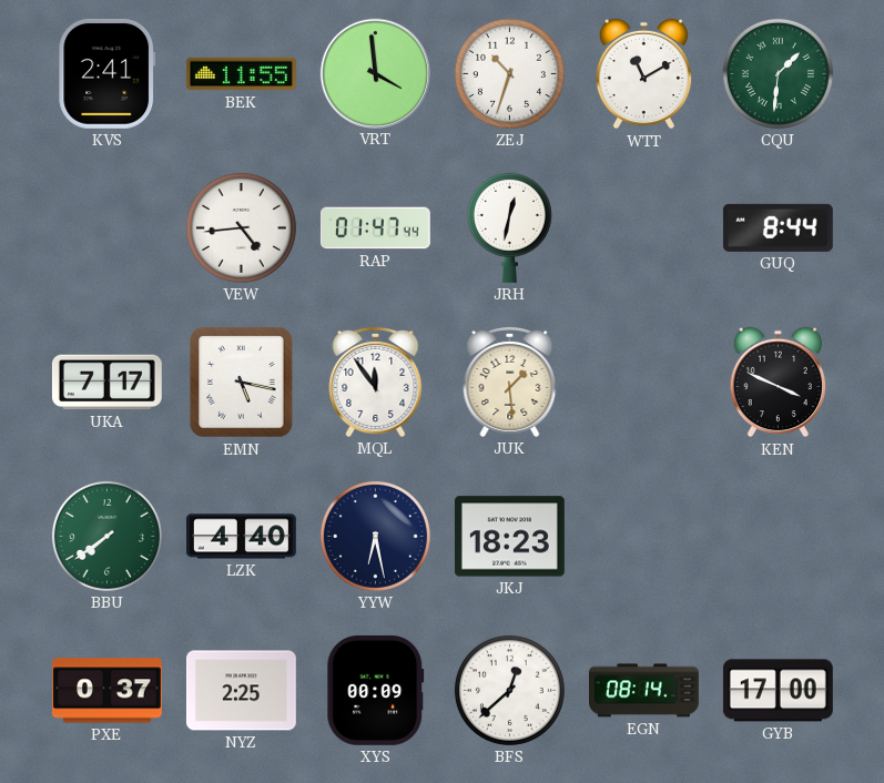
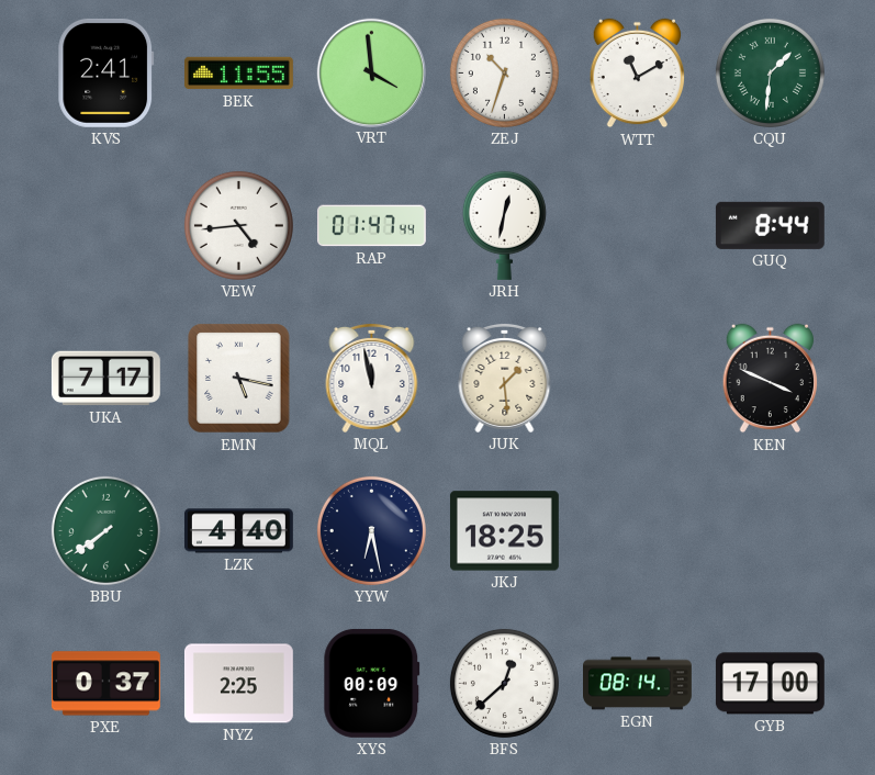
MQL: 11:54 -> 11:58 (372, 378)
JKJ: 18:23 -> 18:25 (504, 531)
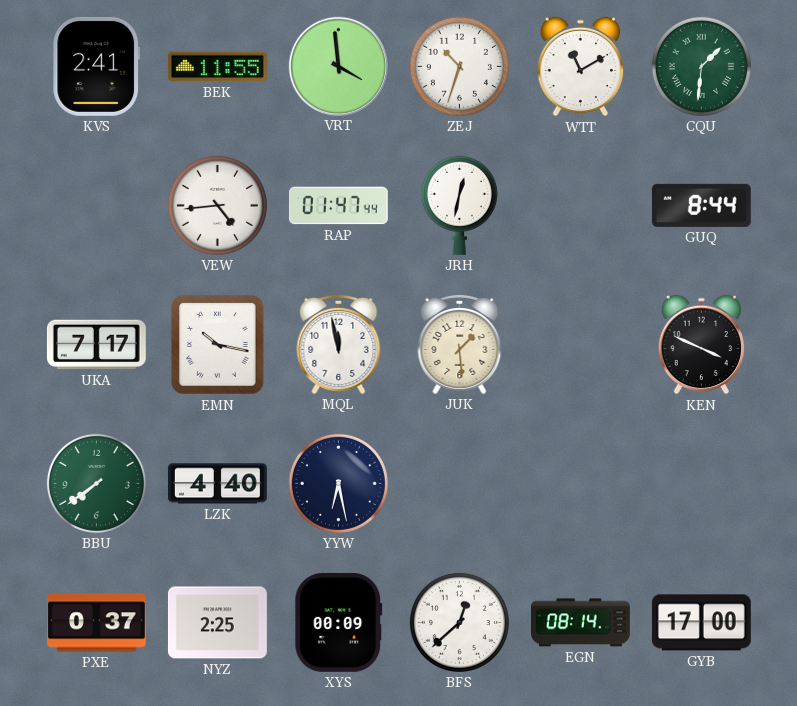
EMN: 5:17 -> 10:17 (218, 345)
JKJ: 18:25 -> none (504, 531)
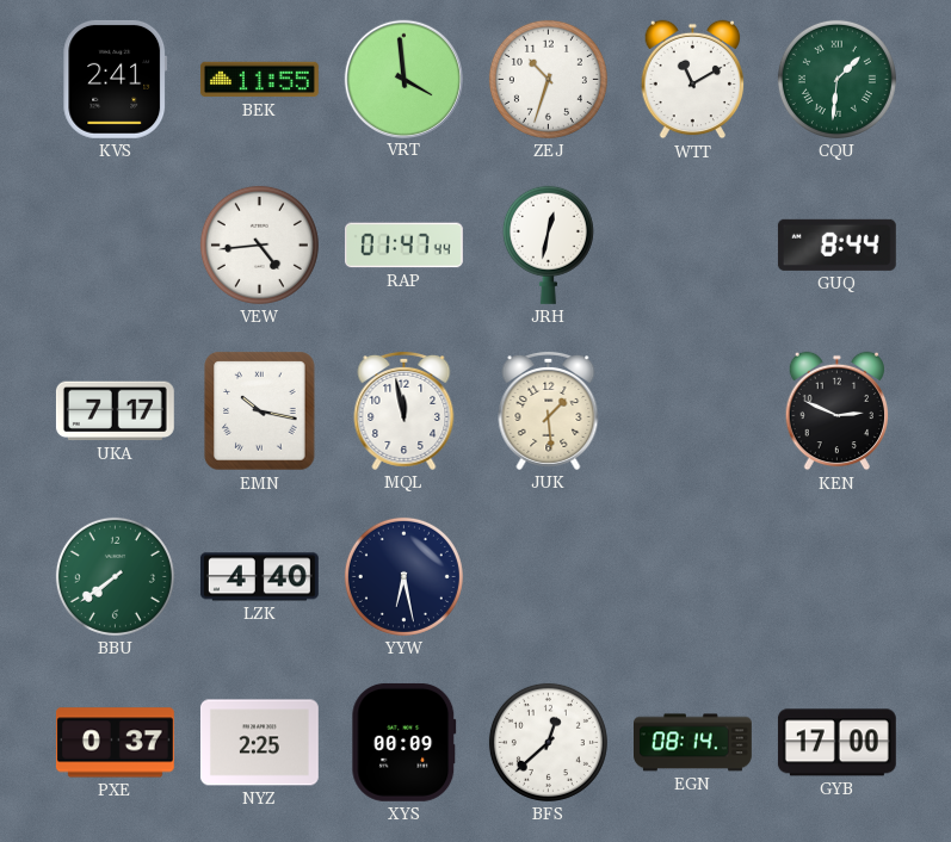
KEN: 3:49 -> 2:49 (838, 411)
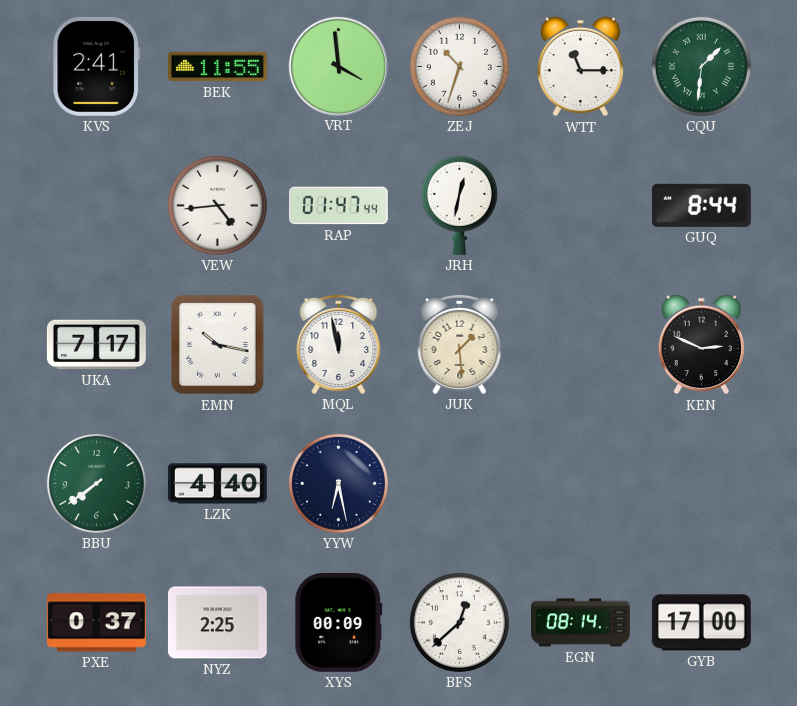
WTT: 11:10 -> 11:15 (581, 67)
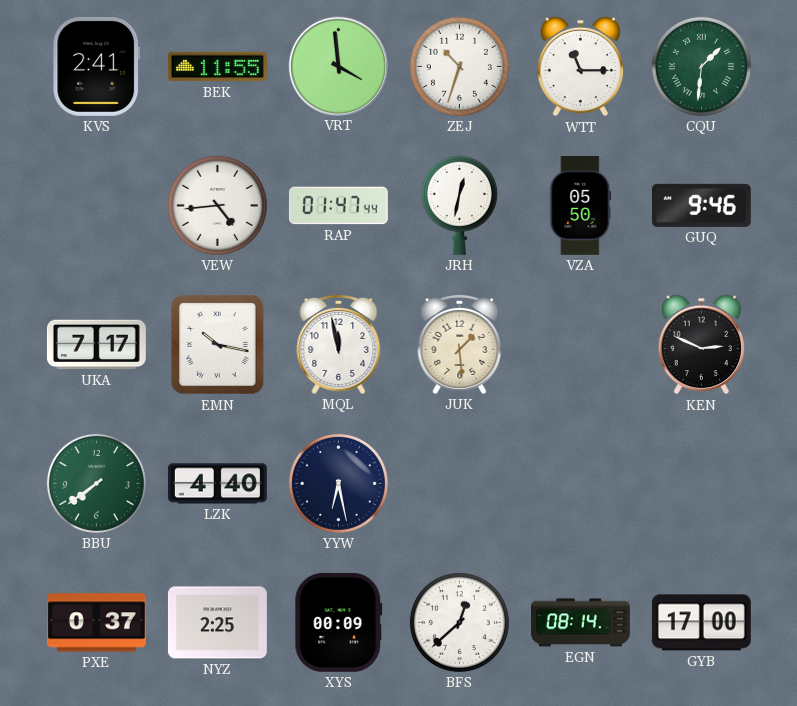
VZA: none -> 05:50 (581, 205)
GUQ: 8:44 -> 9:46 (701, 205)
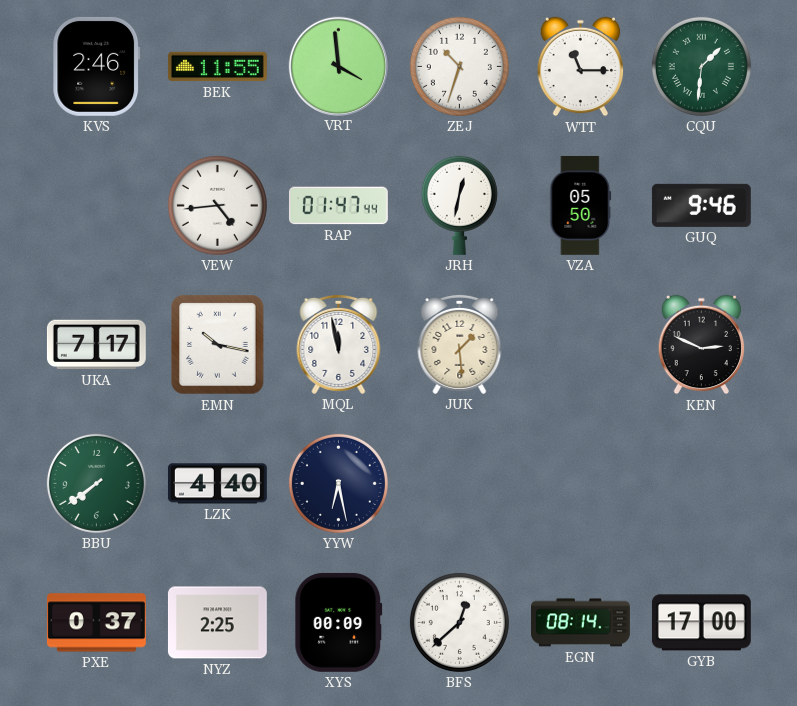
KVS: 2:41 -> 2:46 (97, 66)
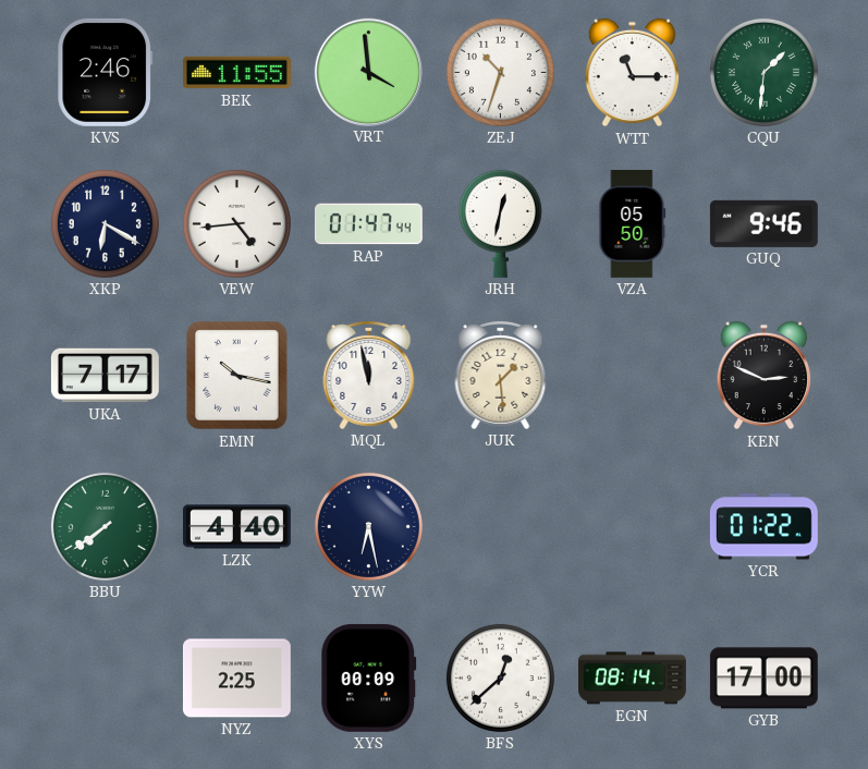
XKP: none -> 6:20 (105, 223)
YCR: none -> 01:22 (763, 527)
PXE: 0:37 -> none (96, 623)
